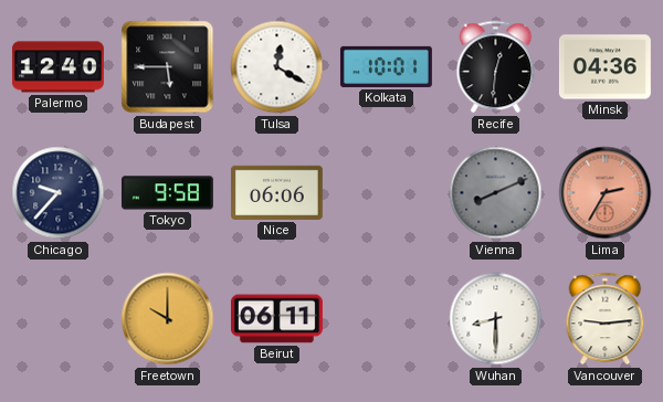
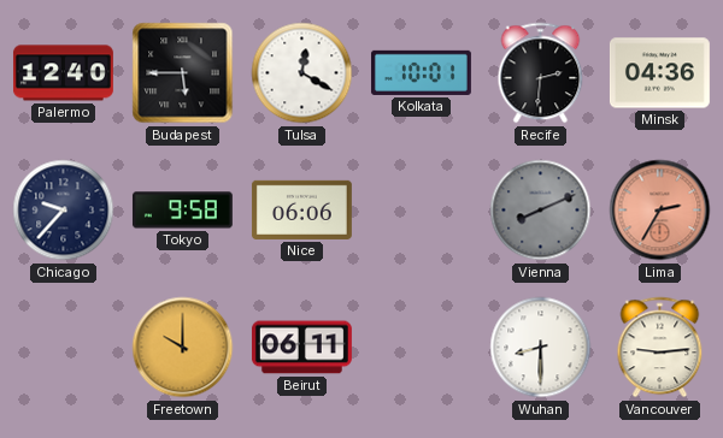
Recife: 12:31 -> 2:31 (541, 73)
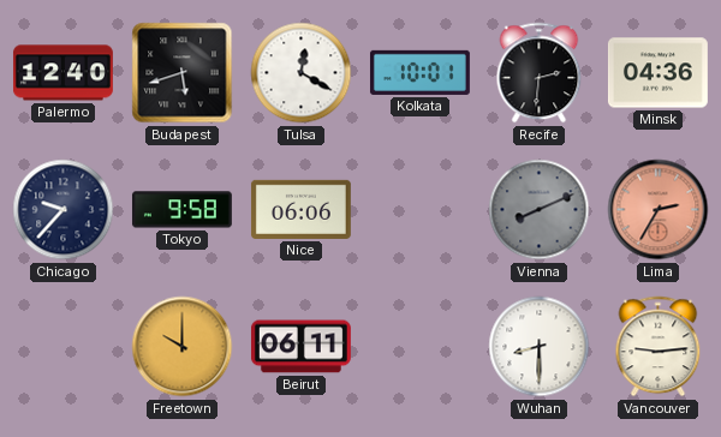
Budapest: 5:45 -> 5:42 (183, 73)
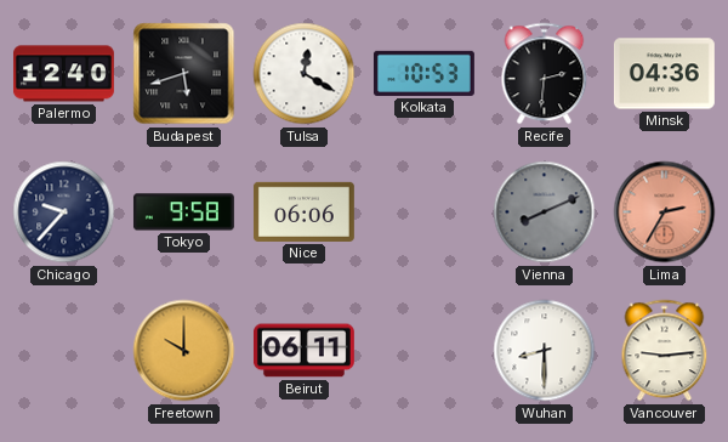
Kolkata: 10:01 -> 10:53 (423, 73)
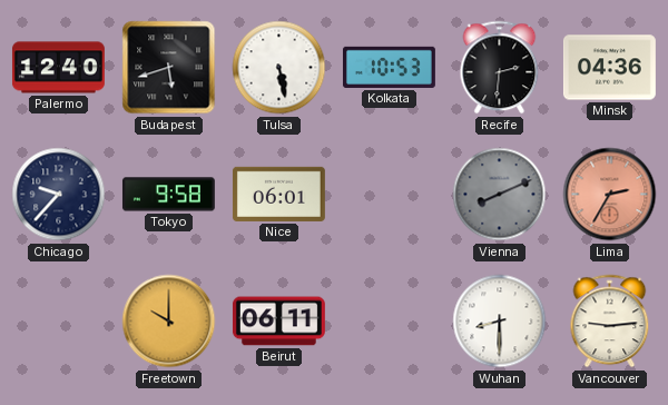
Tulsa: 12:20 -> 5:28 (279, 68)
Nice: 06:06 -> 06:01 (278, 194)
